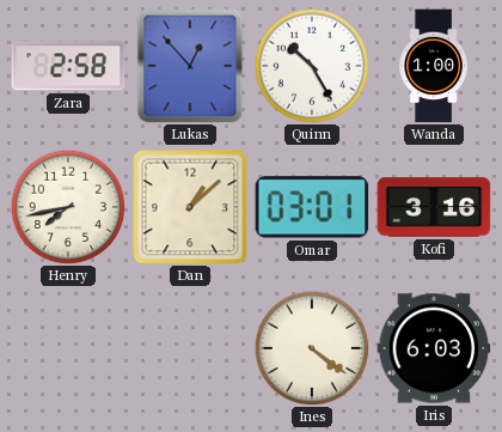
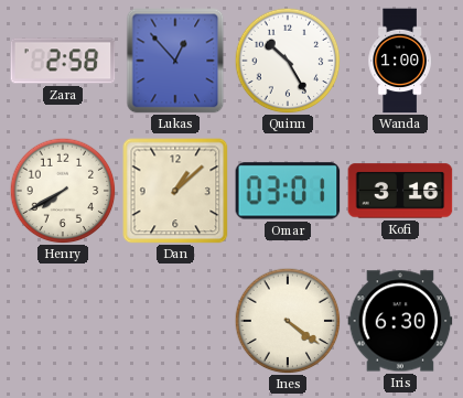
Henry: 7:43 -> 7:40 (63, 191)
Iris: 6:03 -> 6:30 (400, 321)
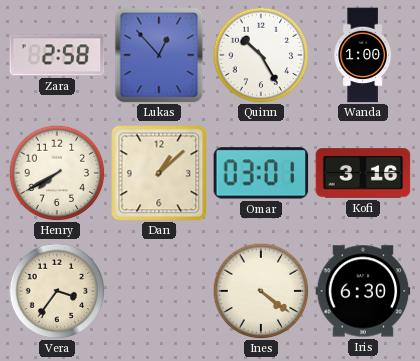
Vera: none -> 3:36 (57, 291)
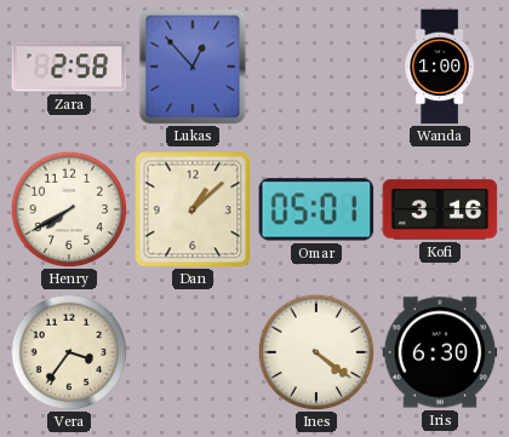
Quinn: 10:25 -> none (261, 55)
Omar: 03:01 -> 05:01 (316, 209)
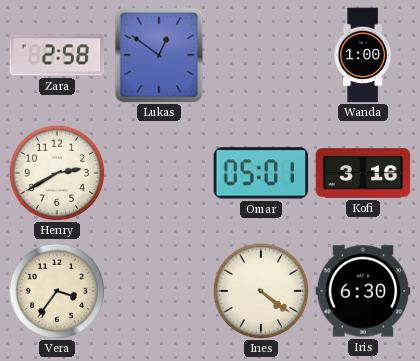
Lukas: 12:53 -> 12:51 (159, 55)
Henry: 7:40 -> 2:40 (57, 173)
Dan: 1:08 -> none (193, 209)
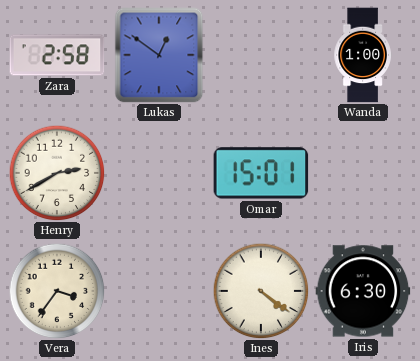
Omar: 05:01 -> 15:01 (261, 173)
Kofi: 3:16 -> none (363, 173)
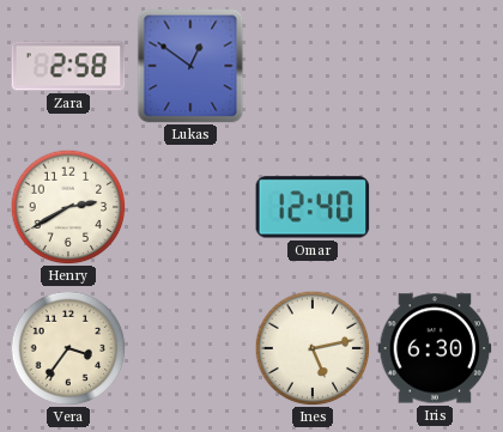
Wanda: 1:00 -> none (363, 55)
Omar: 15:01 -> 12:40 (313, 207)
Ines: 4:21 -> 5:13 (313, 348)
